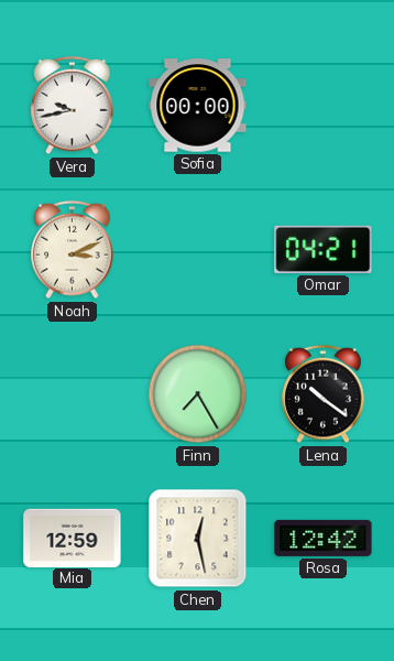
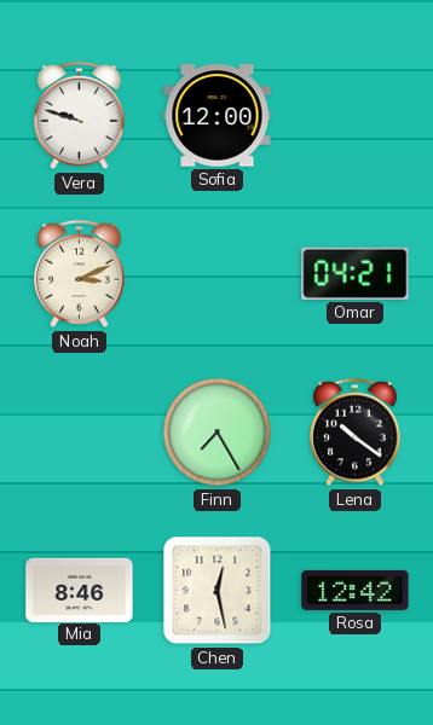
Vera: 9:43 -> 9:48 (80, 116)
Sofia: 00:00 -> 12:00 (218, 116)
Mia: 12:59 -> 8:46 (80, 590)
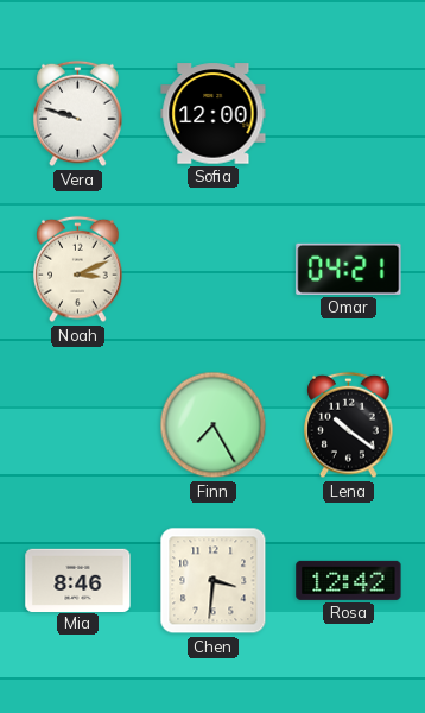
Chen: 12:28 -> 3:31 (214, 581)
